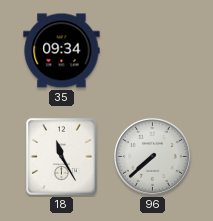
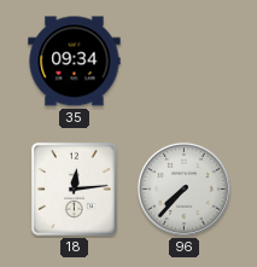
18: 11:25 -> 12:14 (74, 188)
96: 7:38 -> 7:37 (183, 188)
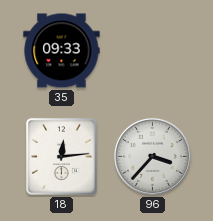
35: 09:34 -> 09:33 (62, 51)
96: 7:37 -> 3:37 (152, 156)
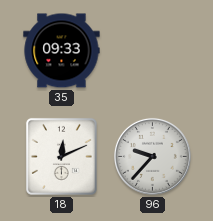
18: 12:14 -> 12:11 (61, 156)
96: 3:37 -> 9:37 (152, 156)
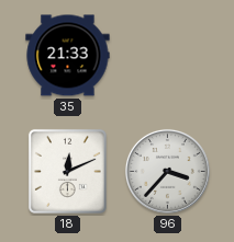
35: 09:33 -> 21:33 (68, 56)
96: 9:37 -> 3:37 (167, 171)
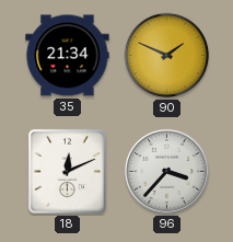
35: 21:33 -> 21:34 (68, 56)
90: none -> 1:49 (167, 56)
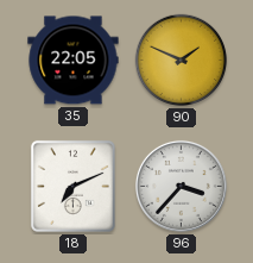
35: 21:34 -> 22:05 (74, 61)
18: 12:11 -> 7:11 (72, 186)
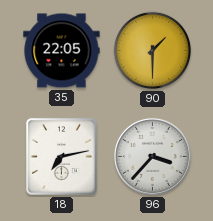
90: 1:49 -> 1:30 (153, 51)
18: 7:11 -> 7:13 (61, 156)
